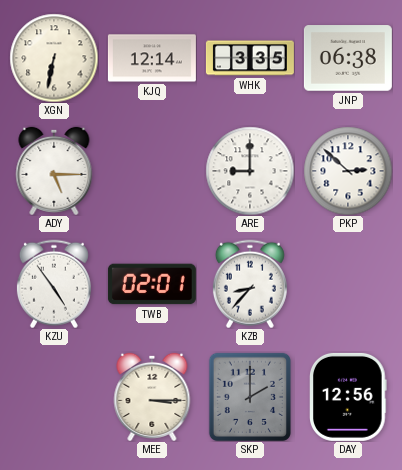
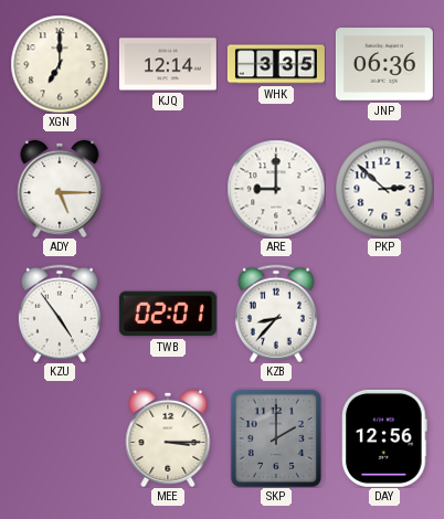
XGN: 6:32 -> 7:00 (60, 64)
JNP: 06:38 -> 06:36 (384, 64)
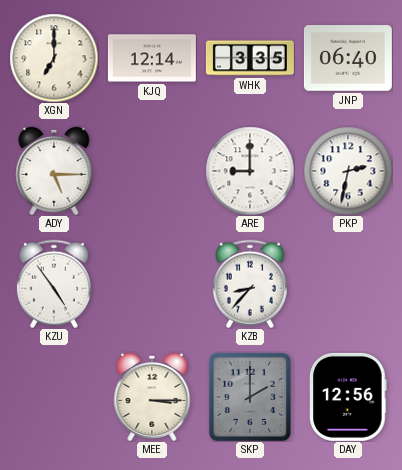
JNP: 06:36 -> 06:40 (348, 58)
PKP: 2:52 -> 2:32 (348, 171)
TWB: 02:01 -> none (168, 314)
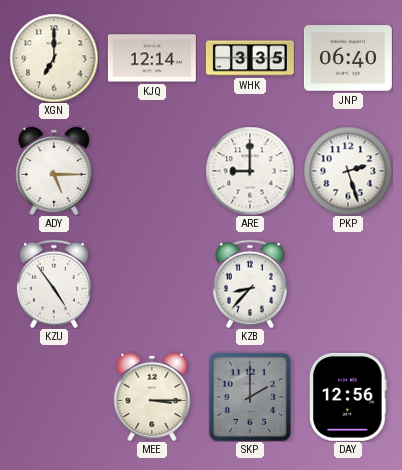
PKP: 2:32 -> 2:27 (348, 171)
